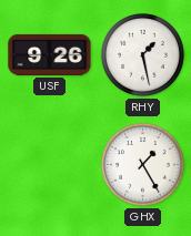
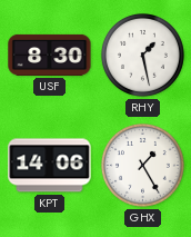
USF: 9:26 -> 8:30 (50, 55)
KPT: none -> 14:06 (50, 166)
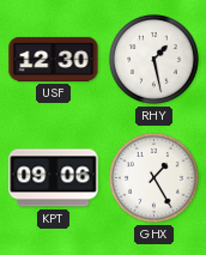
USF: 8:30 -> 12:30 (54, 59)
KPT: 14:06 -> 09:06 (54, 178)
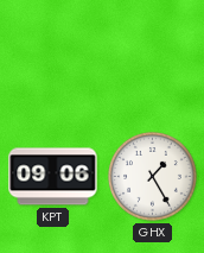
USF: 12:30 -> none (54, 59)
RHY: 1:28 -> none (153, 59)
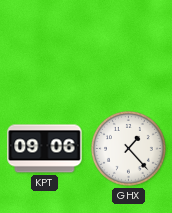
GHX: 1:25 -> 1:23 (128, 148)
